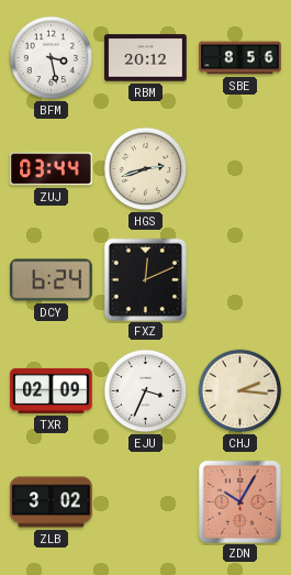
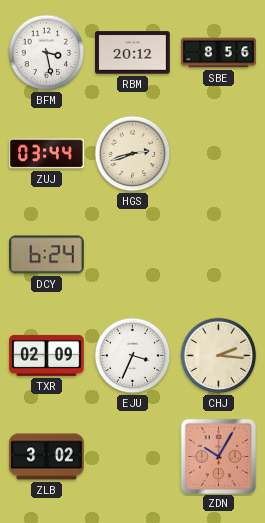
FXZ: 12:11 -> none (145, 279)
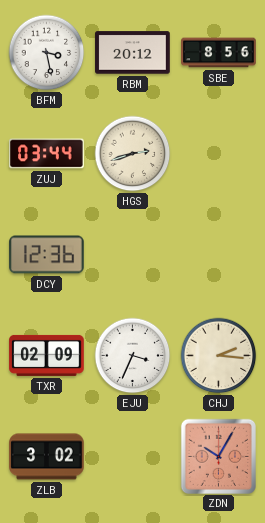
DCY: 6:24 -> 12:36 (47, 255)
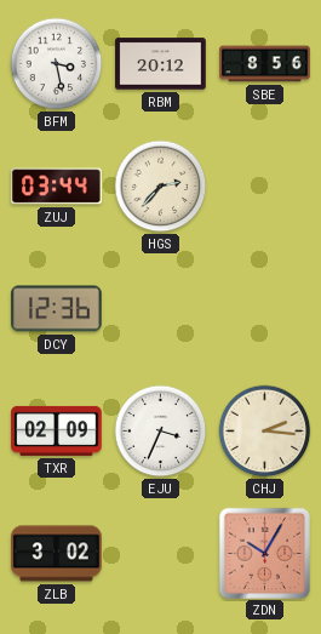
HGS: 2:42 -> 2:37 (161, 187)
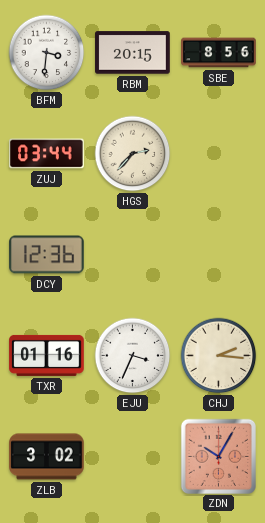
BFM: 3:28 -> 3:31 (47, 53)
RBM: 20:12 -> 20:15 (133, 53)
TXR: 02:09 -> 01:16 (47, 355)
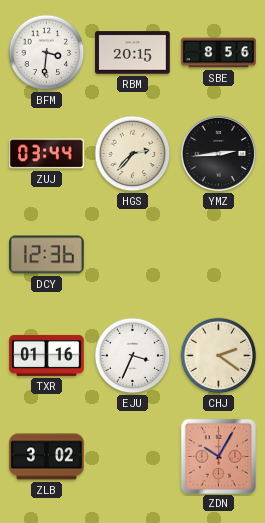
YMZ: none -> 2:44 (218, 153)
CHJ: 2:16 -> 2:21 (219, 356)
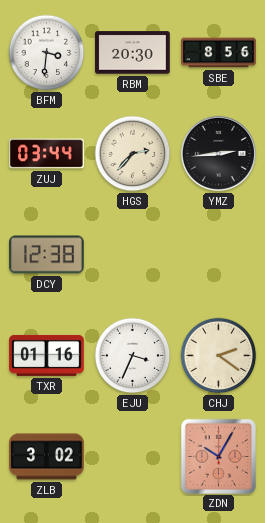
RBM: 20:15 -> 20:30 (133, 53)
DCY: 12:36 -> 12:38 (47, 255)
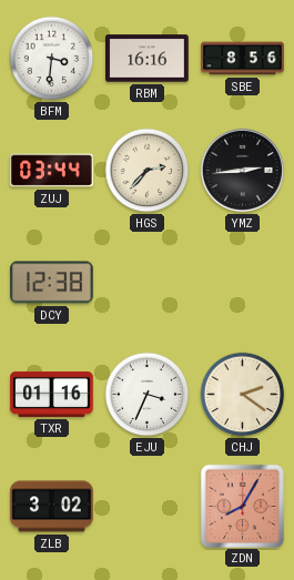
RBM: 20:30 -> 16:16 (148, 59)
ZDN: 10:05 -> 8:05 (242, 506)
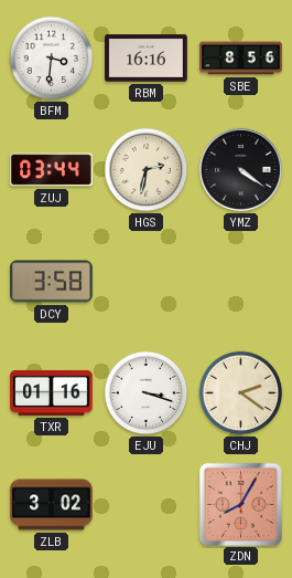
HGS: 2:37 -> 2:32 (147, 170)
YMZ: 2:44 -> 4:21 (240, 169)
DCY: 12:38 -> 3:58 (52, 282)
EJU: 3:34 -> 3:18 (147, 393)
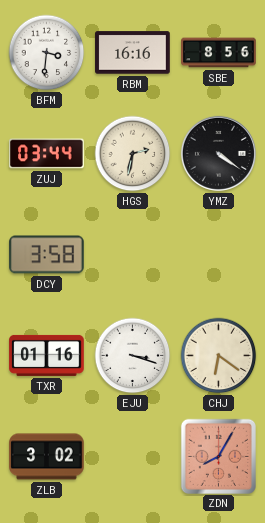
CHJ: 2:21 -> 6:21 (219, 356)
